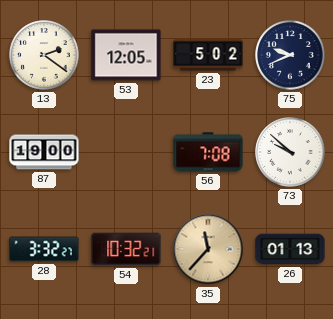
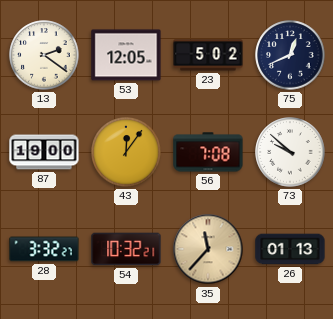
75: 9:41 -> 12:41 (290, 55)
43: none -> 12:06 (126, 152)
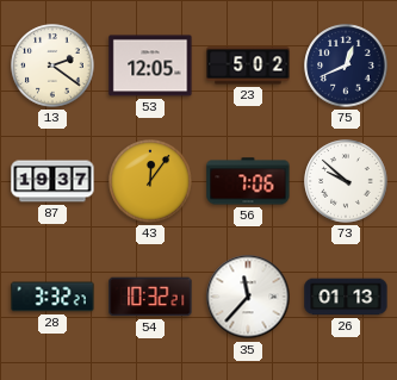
87: 19:00 -> 19:37 (52, 181)
56: 7:08 -> 7:06 (248, 181)
35 dial: champagne -> white (248, 297)
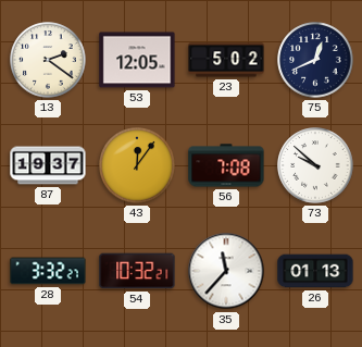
56: 7:06 -> 7:08 (226, 165)
